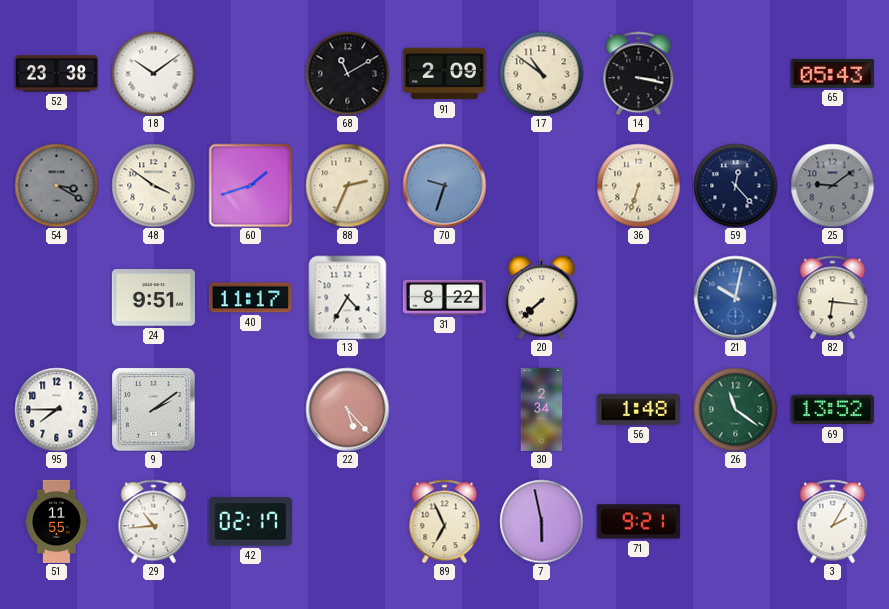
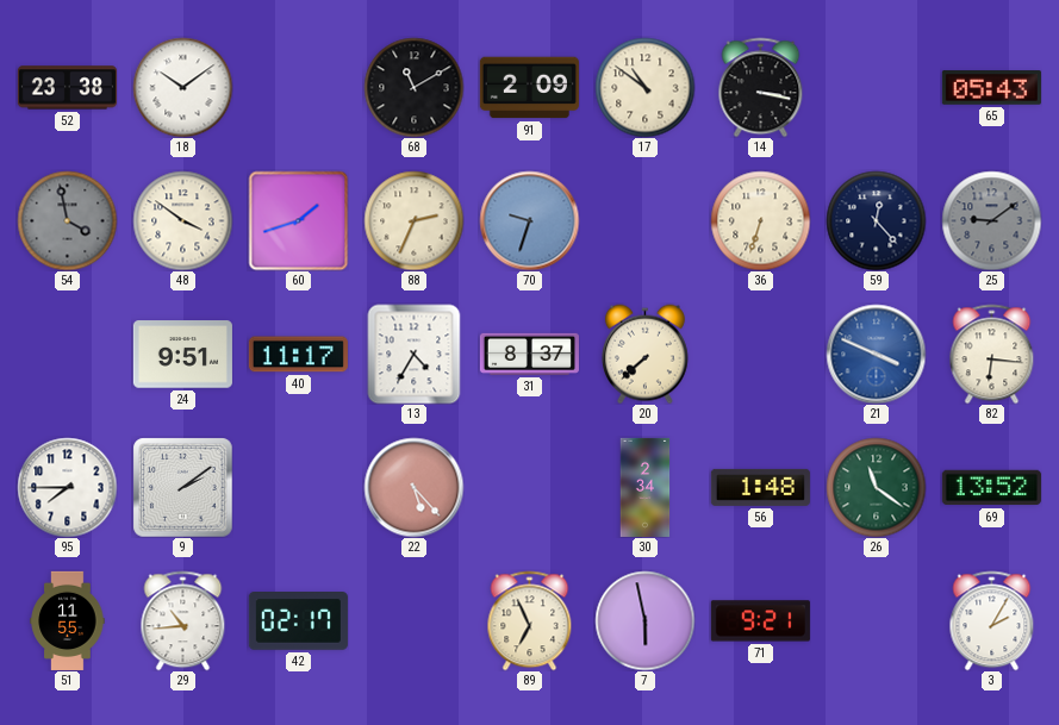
54: 3:20 -> 3:58 (67, 220)
31: 8:22 -> 8:37 (529, 354)
21: 10:02 -> 3:49 (876, 354)
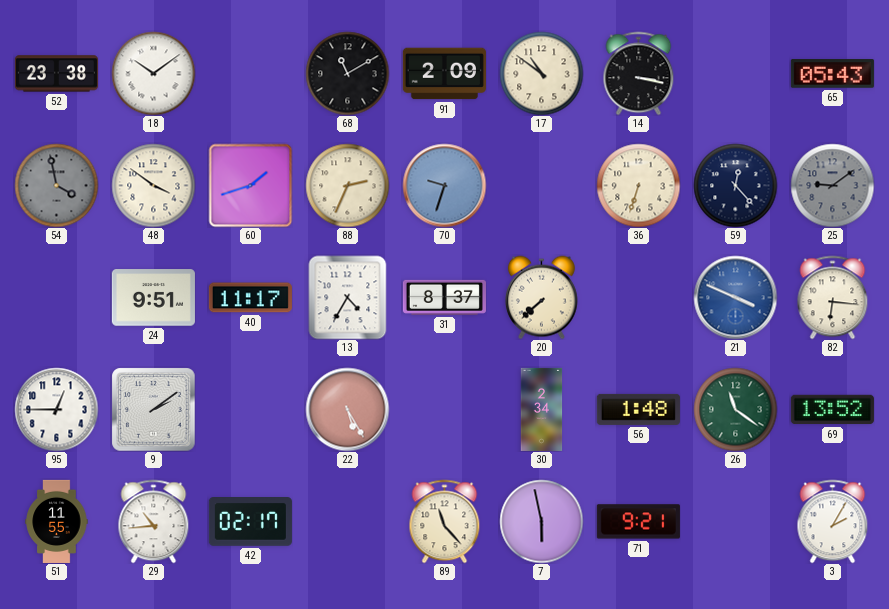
95: 7:45 -> 12:45 (56, 409)
22: 5:23 -> 5:25 (347, 409)
89: 6:56 -> 11:23 (445, 521)
